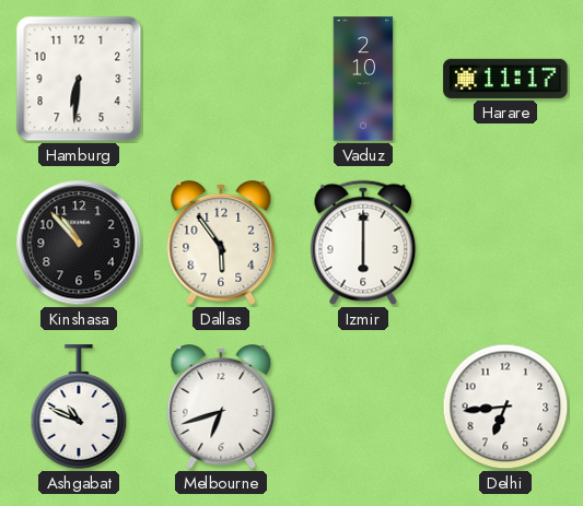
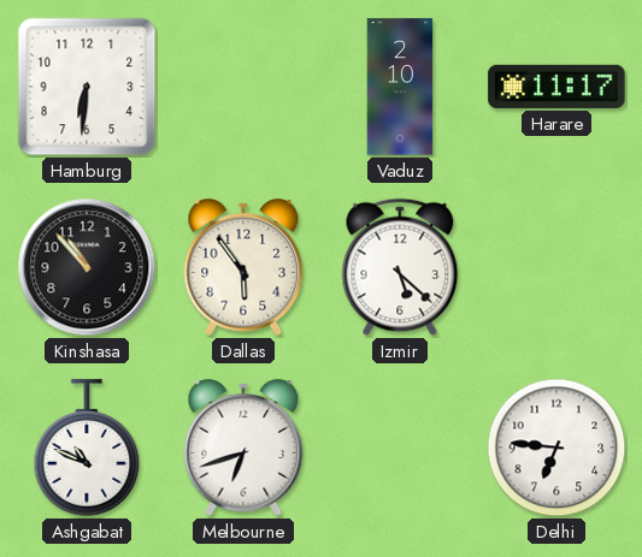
Izmir: 6:00 -> 5:22 (400, 267)
Delhi: 6:44 -> 6:46 (556, 448)
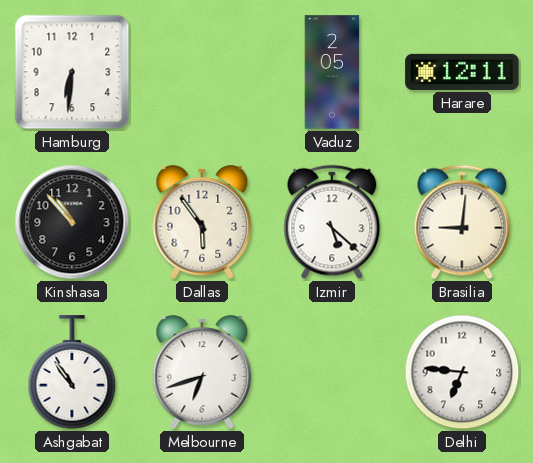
Vaduz: 2:10 -> 2:05 (332, 72)
Harare: 11:17 -> 12:11 (462, 72)
Brasilia: none -> 9:01 (462, 222)
Ashgabat: 10:49 -> 10:54 (72, 372)
